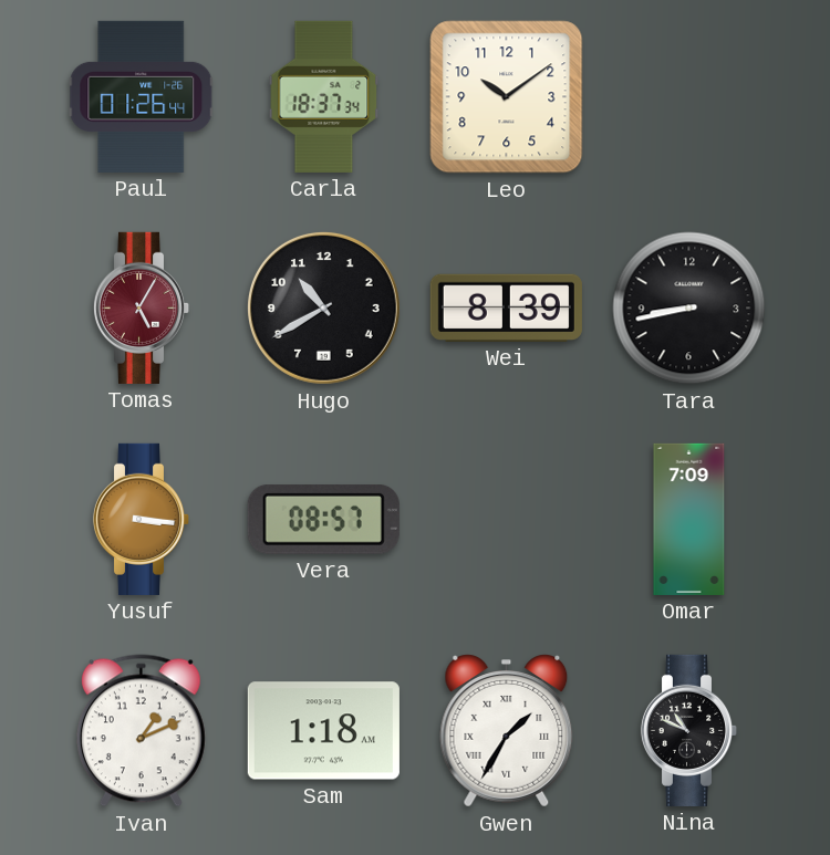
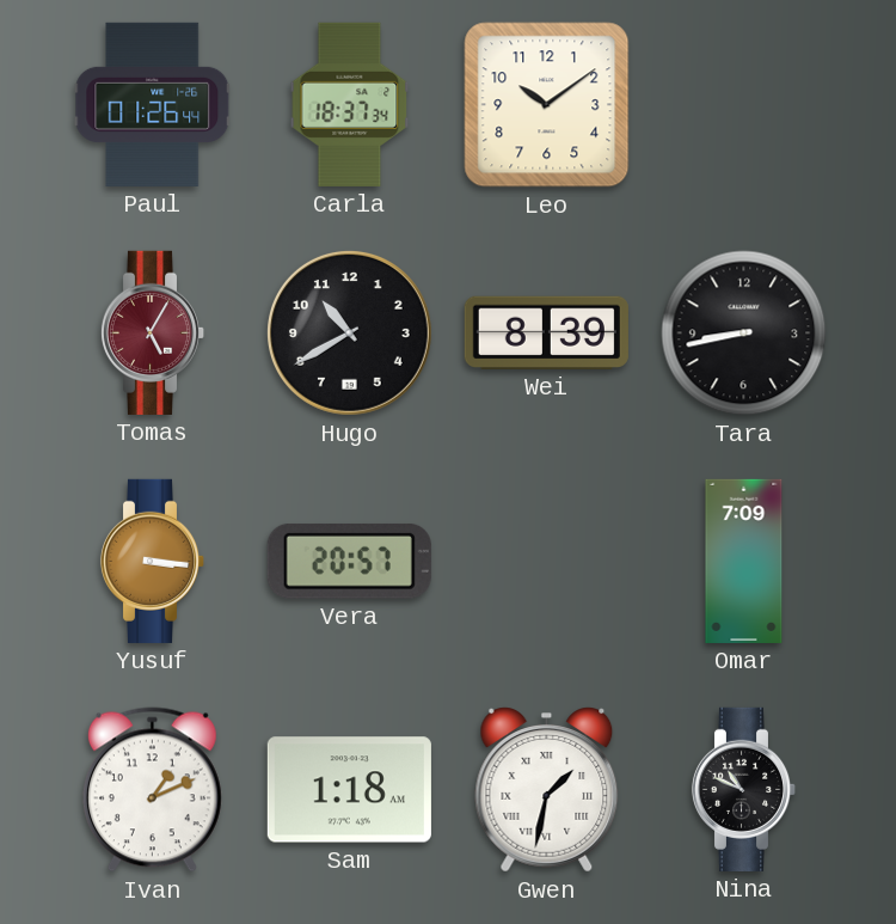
Vera: 08:57 -> 20:57 (349, 561)
Gwen: 1:35 -> 1:32 (547, 790)
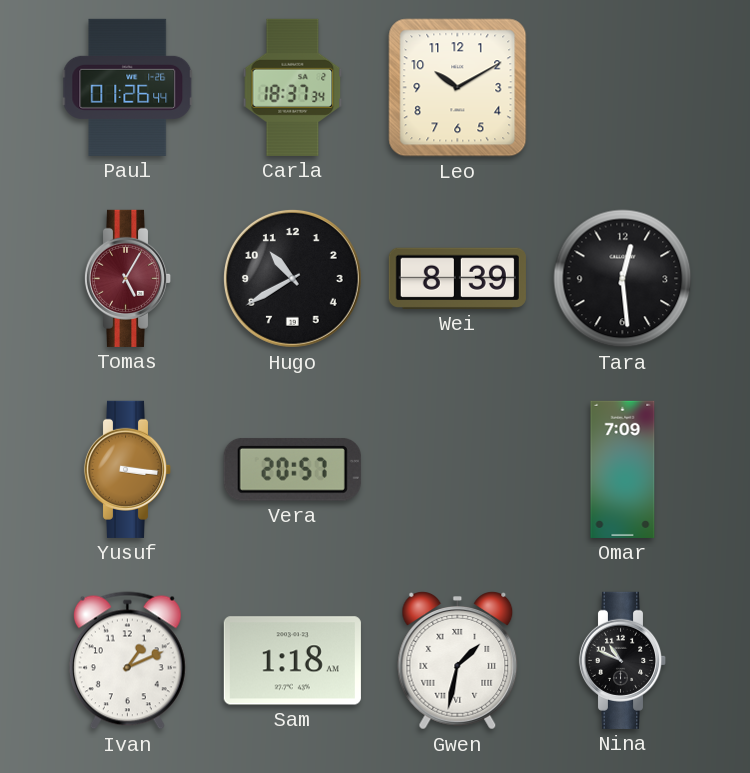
Leo: 10:09 -> 10:10 (458, 88)
Tara: 8:43 -> 12:29 (623, 279)
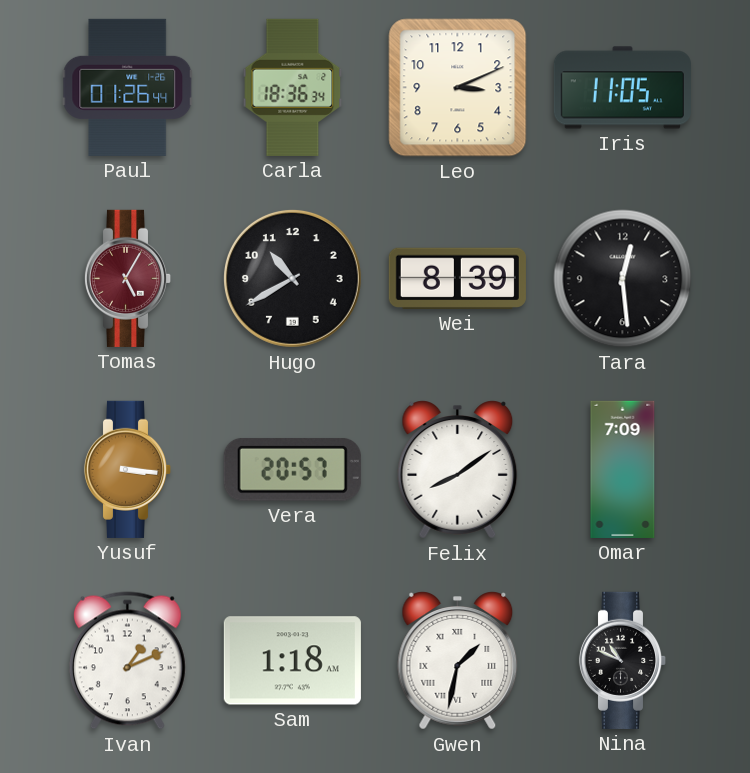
Carla: 18:37 -> 18:36 (293, 87)
Leo: 10:10 -> 3:11 (458, 88)
Iris: none -> 11:05 (622, 88)
Felix: none -> 8:09 (458, 470)
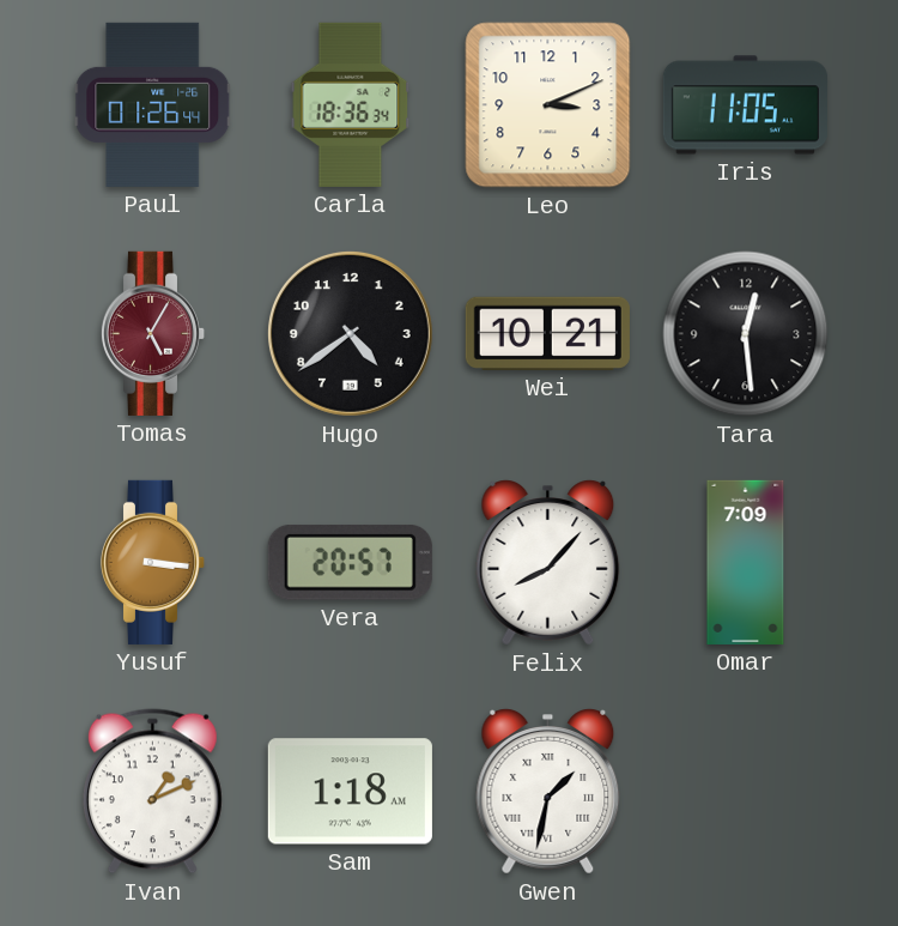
Hugo: 10:40 -> 4:39 (350, 333)
Wei: 8:39 -> 10:21 (547, 333)
Felix: 8:09 -> 8:07 (548, 563)
Nina: 10:49 -> none (623, 660)
